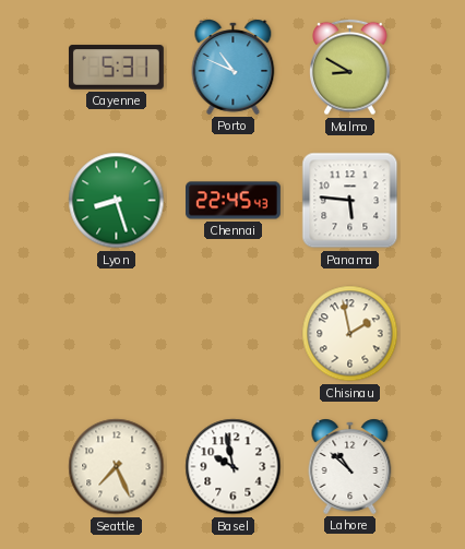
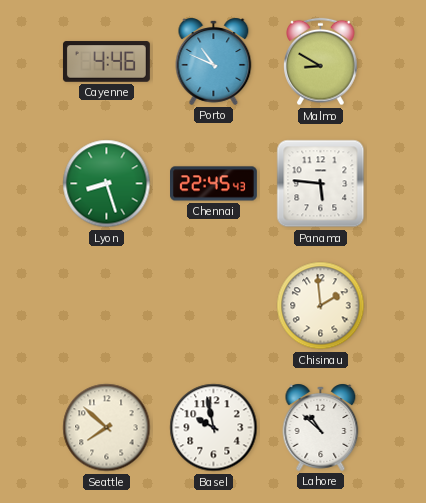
Cayenne: 5:31 -> 4:46 (106, 62)
Chisinau: 1:58 -> 1:59 (321, 306)
Seattle: 7:26 -> 7:52 (107, 428)
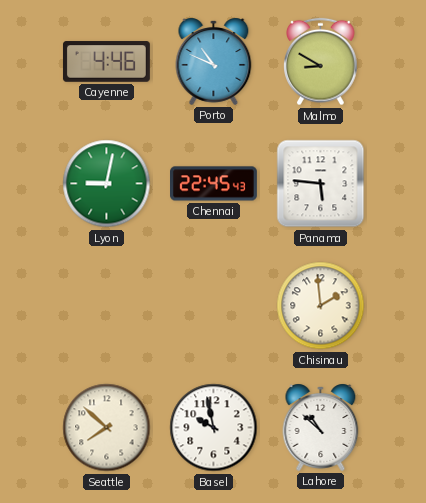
Lyon: 8:27 -> 9:02 (107, 184)
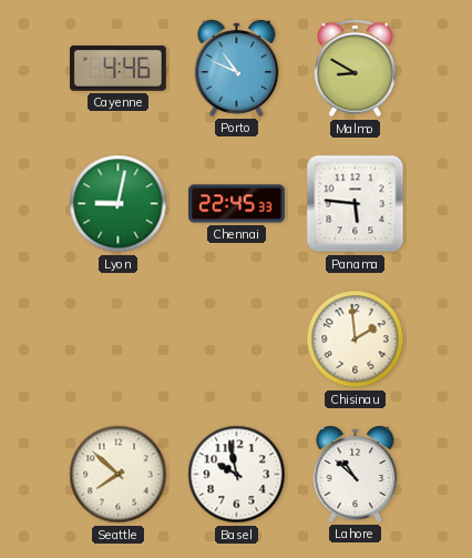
Chennai: 22:45:43 -> 22:45:33 (237, 204)
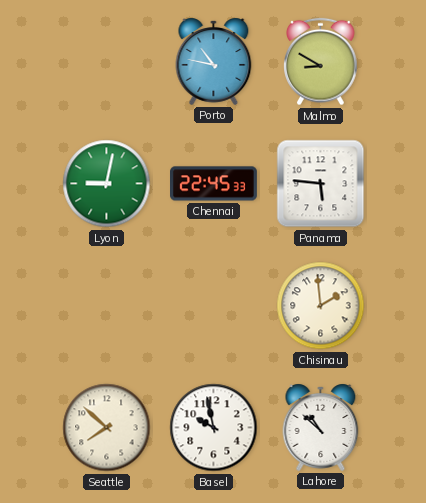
Cayenne: 4:46 -> none (117, 69)
Porto: 10:49 -> 10:47 (214, 61)
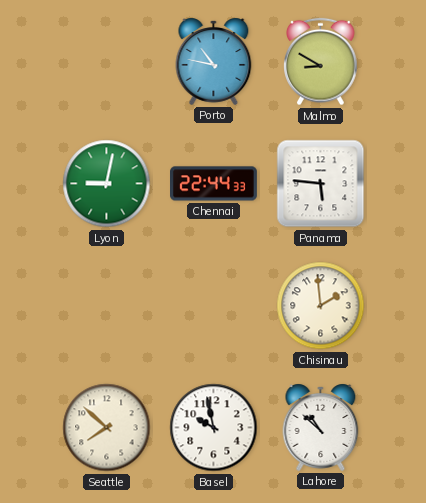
Chennai: 22:45 -> 22:44 (214, 184)
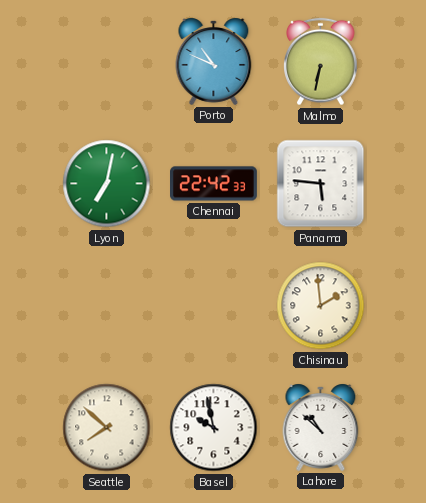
Porto: 10:47 -> 10:49 (214, 61)
Malmo: 8:50 -> 6:32 (321, 62)
Lyon: 9:02 -> 7:02 (107, 184)
Chennai: 22:44 -> 22:42 (214, 184)
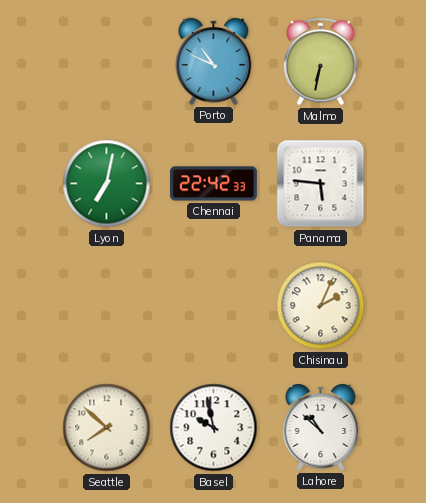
Chisinau: 1:59 -> 2:04 (321, 306)
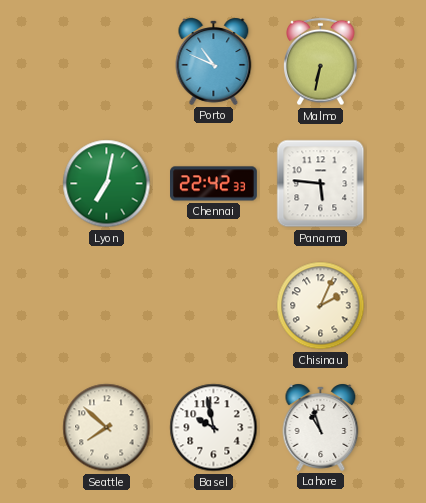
Lahore: 10:52 -> 10:57 (321, 427)
